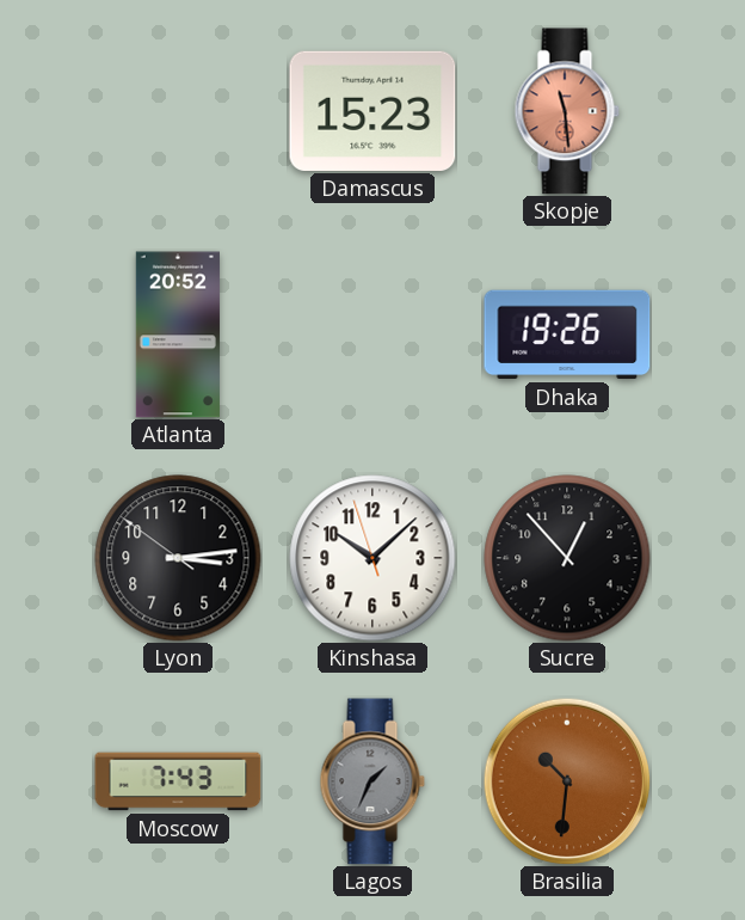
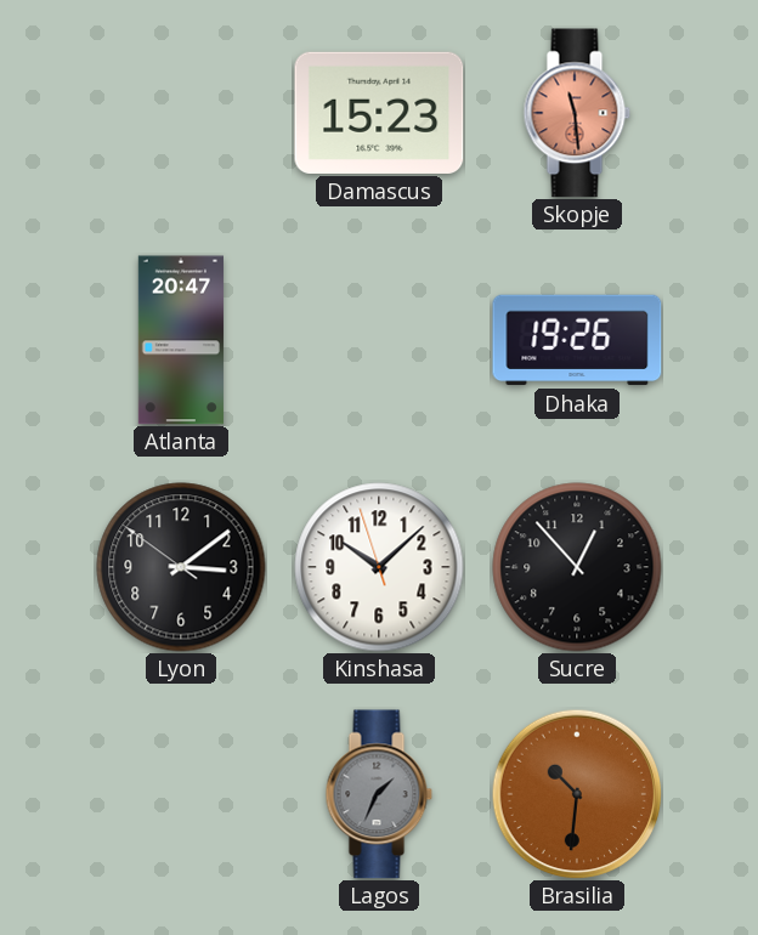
Atlanta: 20:52 -> 20:47 (181, 340)
Lyon: 3:13 -> 3:08 (181, 567)
Moscow: 7:43 -> none (178, 781)
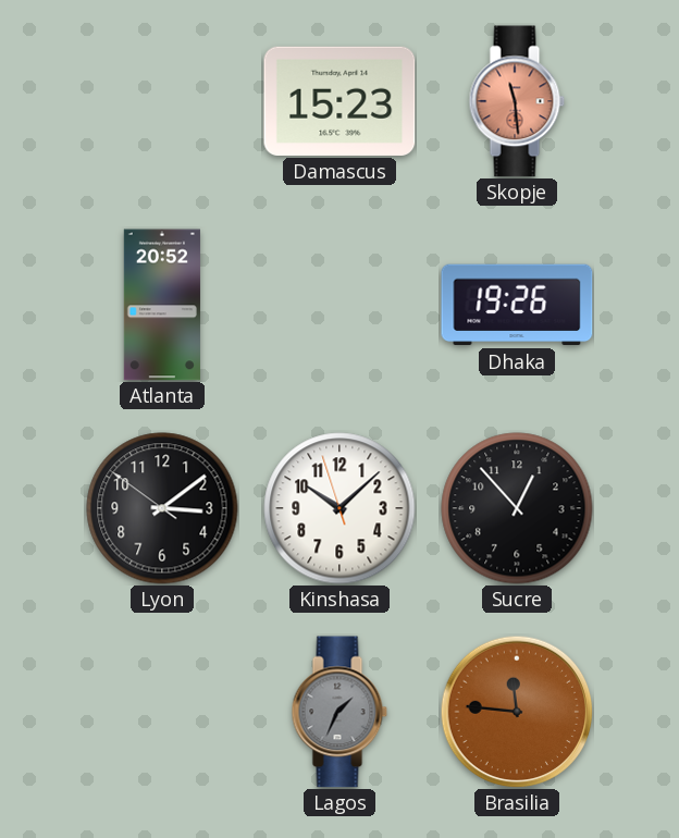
Atlanta: 20:47 -> 20:52 (162, 305)
Brasilia: 10:31 -> 11:46 (517, 712)
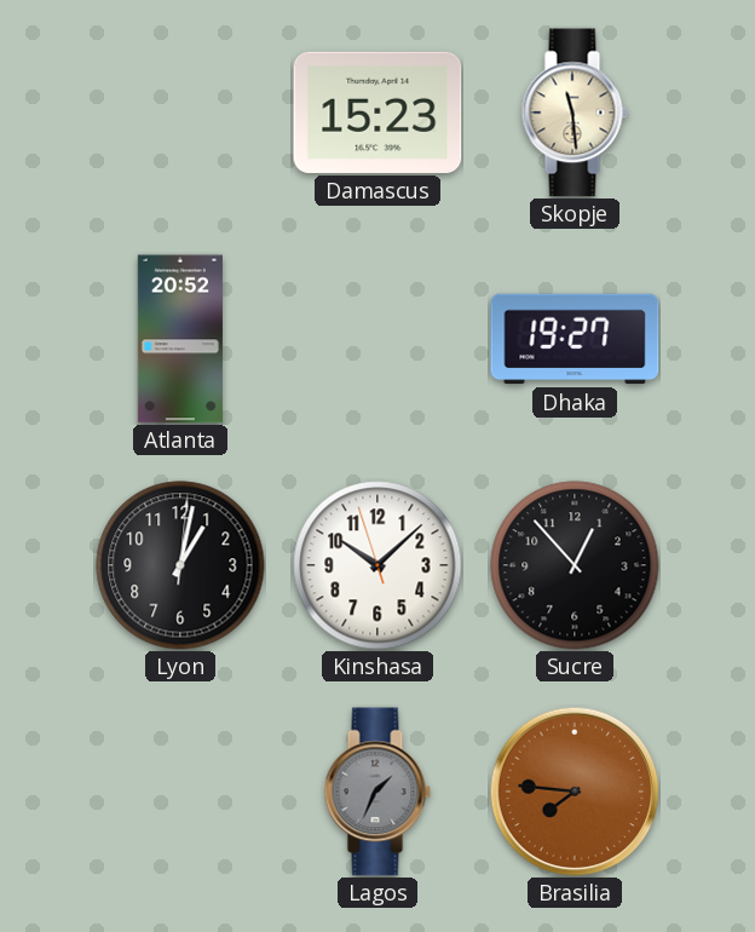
Skopje dial: salmon -> cream (575, 113)
Dhaka: 19:26 -> 19:27 (575, 339)
Lyon: 3:08 -> 1:02 (180, 565)
Brasilia: 11:46 -> 7:46 (575, 792)
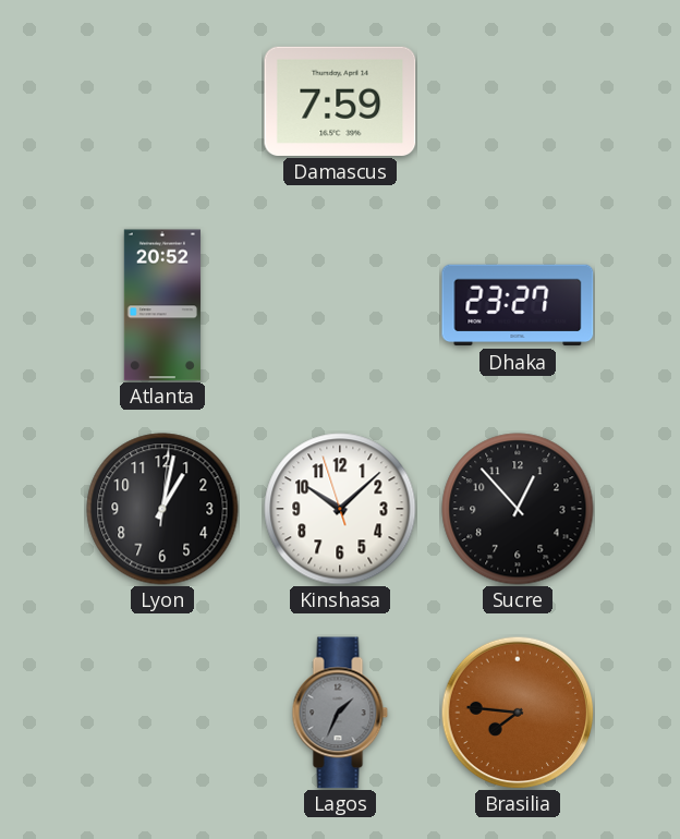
Damascus: 15:23 -> 7:59 (340, 101)
Skopje: 11:29 -> none (575, 113)
Dhaka: 19:27 -> 23:27 (518, 305)
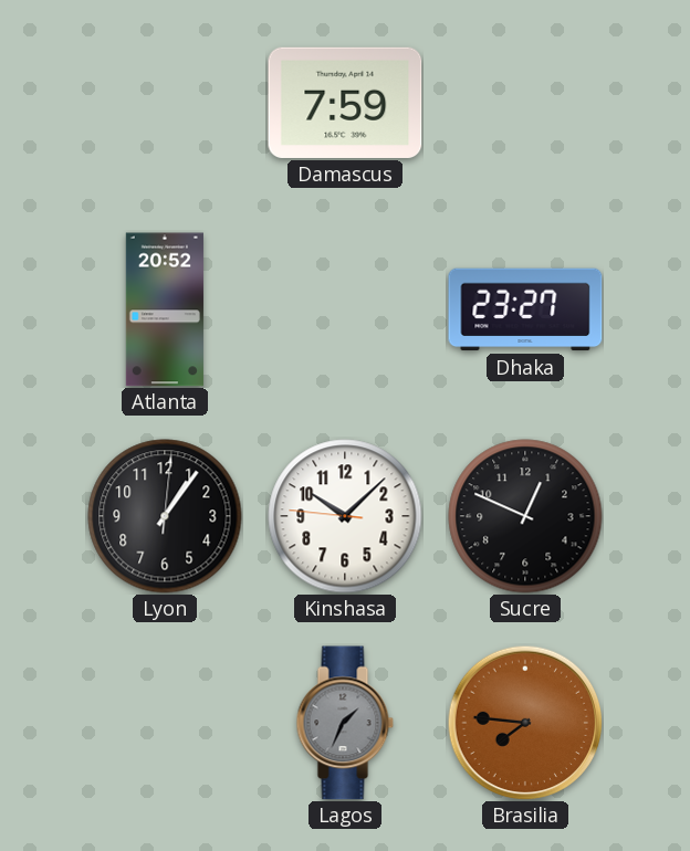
Lyon: 1:02 -> 1:06 (165, 516)
Kinshasa: 10:07:57 -> 10:07:46 (345, 516)
Sucre: 12:53 -> 12:49 (525, 516)
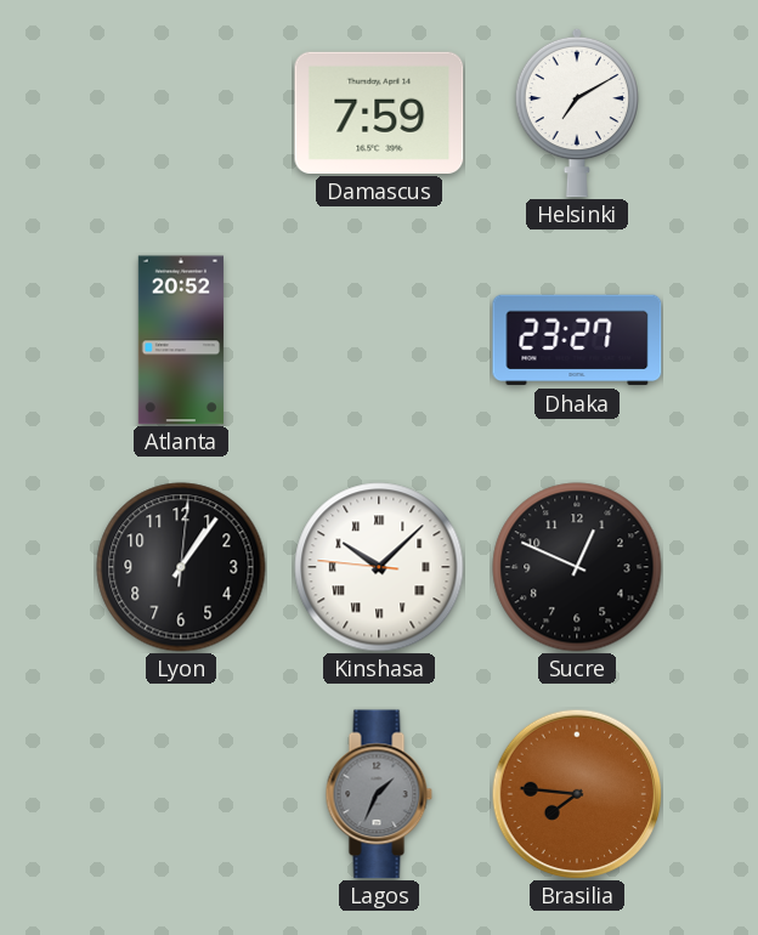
Helsinki: none -> 7:10 (577, 113)
Kinshasa numerals: Arabic -> Roman (379, 567)
